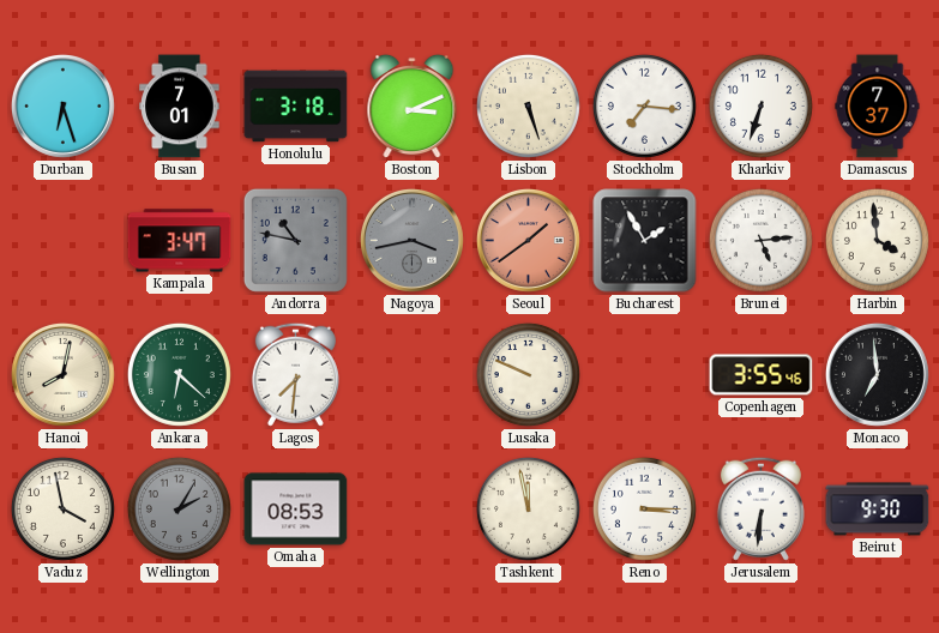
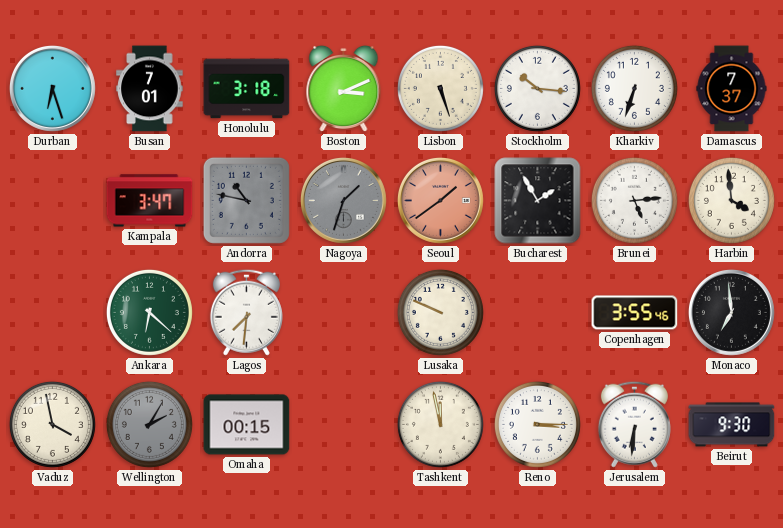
Stockholm: 7:16 -> 10:16 (537, 88)
Nagoya: 3:43 -> 1:33 (343, 200)
Hanoi: 8:02 -> none (62, 374)
Omaha: 08:53 -> 00:15 (247, 425)
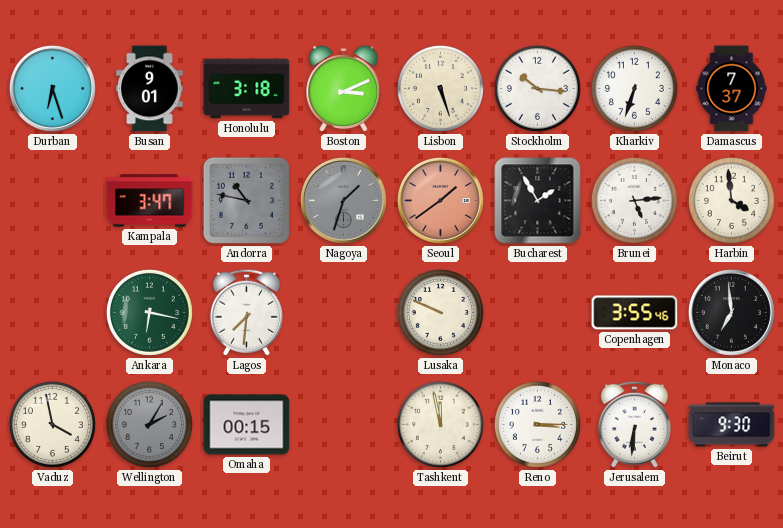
Busan: 7:01 -> 9:01 (150, 89)
Ankara: 6:22 -> 6:17 (149, 312)
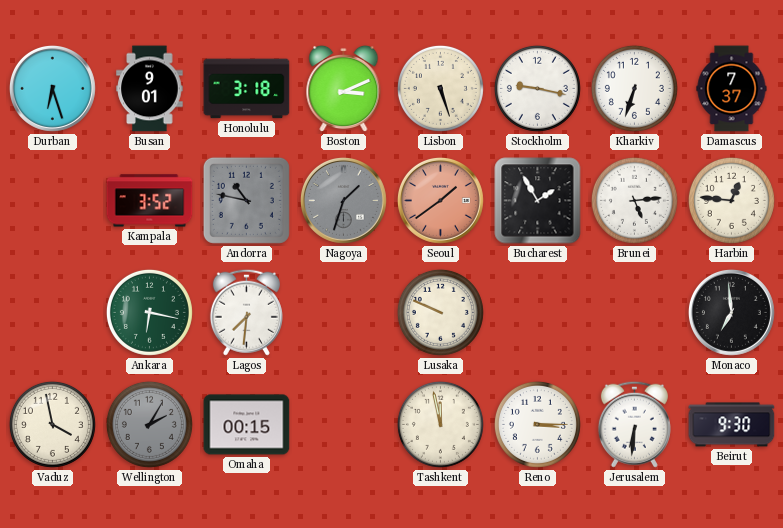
Stockholm: 10:16 -> 9:17 (537, 88)
Kampala: 3:47 -> 3:52 (150, 201)
Harbin: 3:59 -> 12:46 (731, 200)
Copenhagen: 3:55 -> none (635, 313)
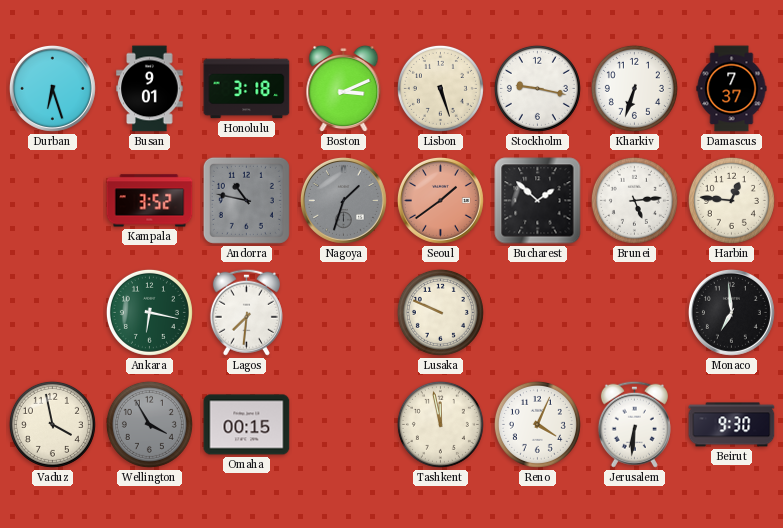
Bucharest: 1:55 -> 1:52 (538, 201)
Wellington: 2:05 -> 3:55 (149, 424)
Reno: 3:15 -> 4:04 (537, 424)
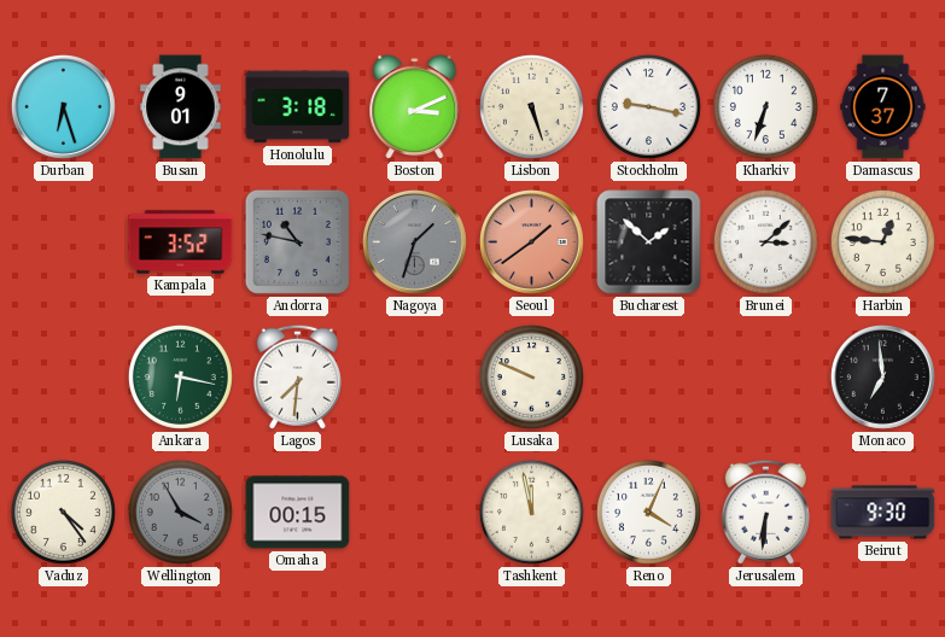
Brunei: 5:14 -> 3:08 (765, 241)
Vaduz: 3:58 -> 4:24 (63, 512)
